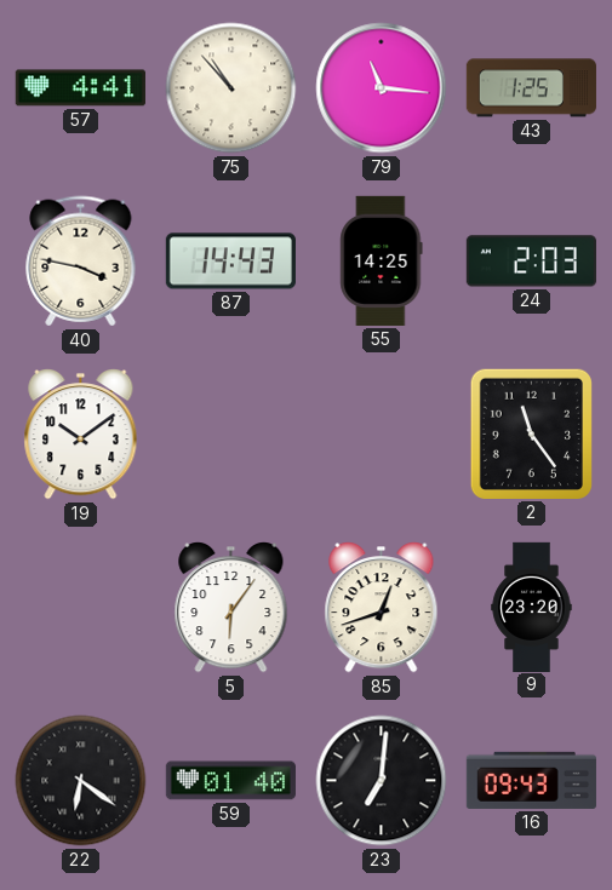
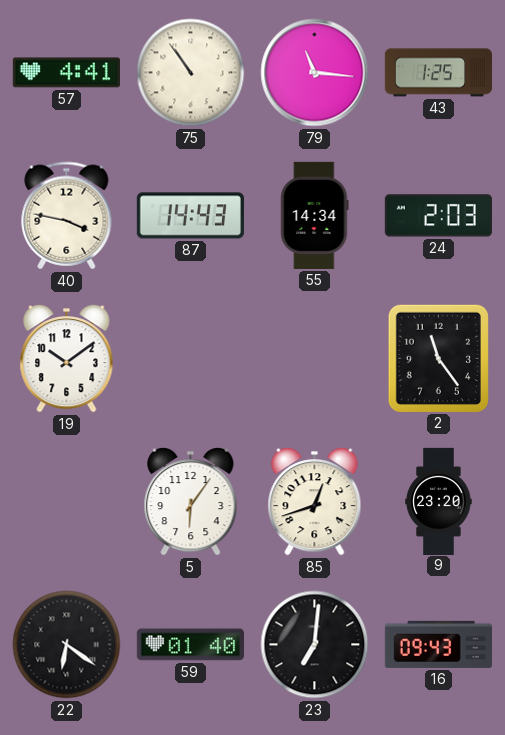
75: 10:53 -> 10:54 (191, 73)
55: 14:25 -> 14:34 (315, 215)
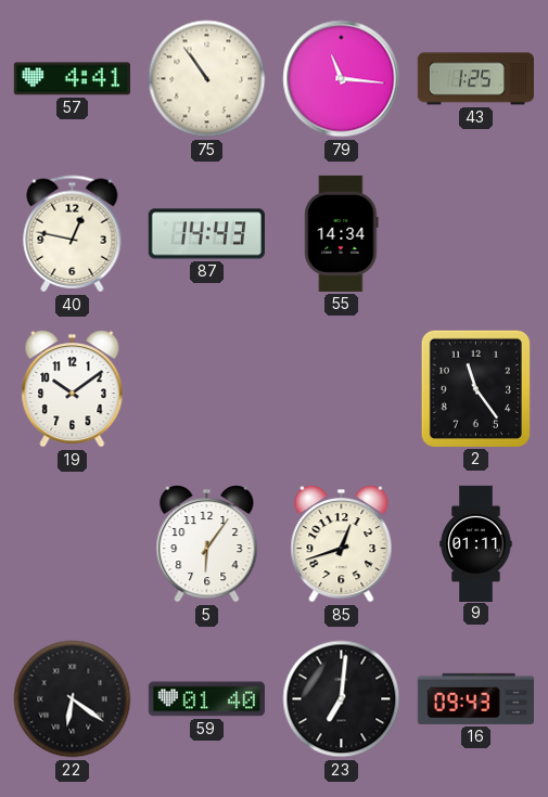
40: 3:47 -> 12:47 (73, 234)
24: 2:03 -> none (438, 216)
9: 23:20 -> 01:11 (476, 543)
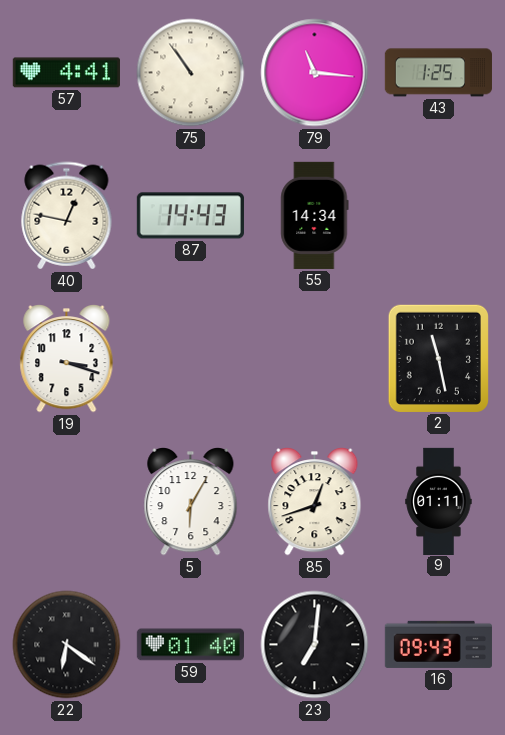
19: 10:09 -> 3:18 (67, 359)
2: 11:24 -> 11:28 (438, 358)
5: 6:06 -> 6:05 (191, 502)
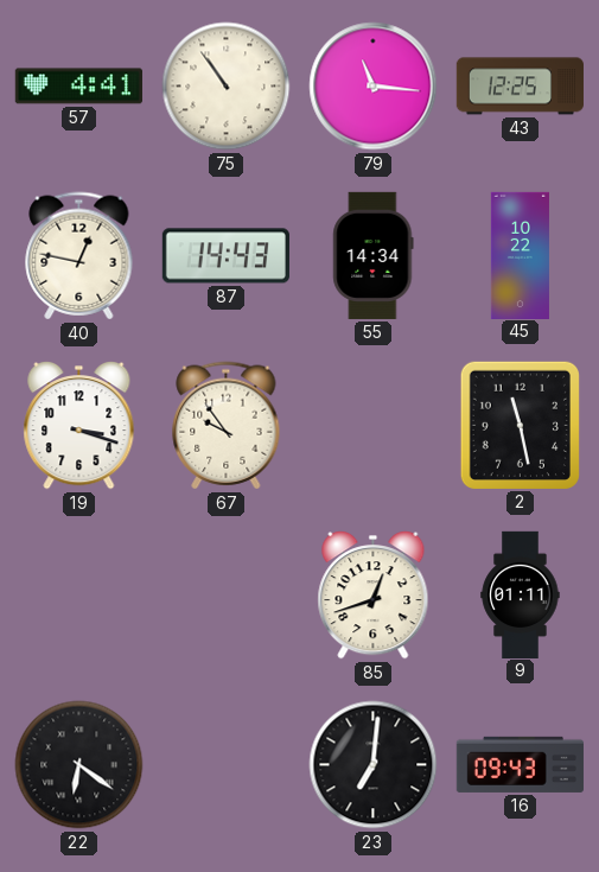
43: 1:25 -> 12:25 (520, 87)
45: none -> 10:22 (520, 255)
67: none -> 9:54 (227, 426)
5: 6:05 -> none (191, 502)
59: 01:40 -> none (190, 645)
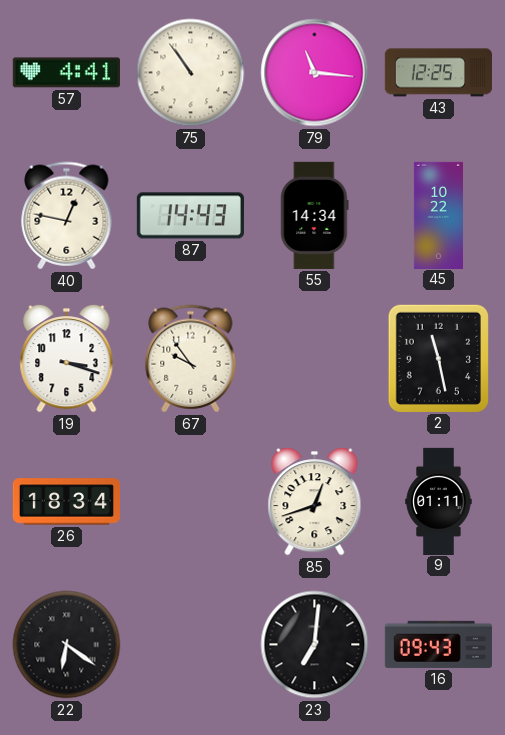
26: none -> 18:34 (66, 502)
